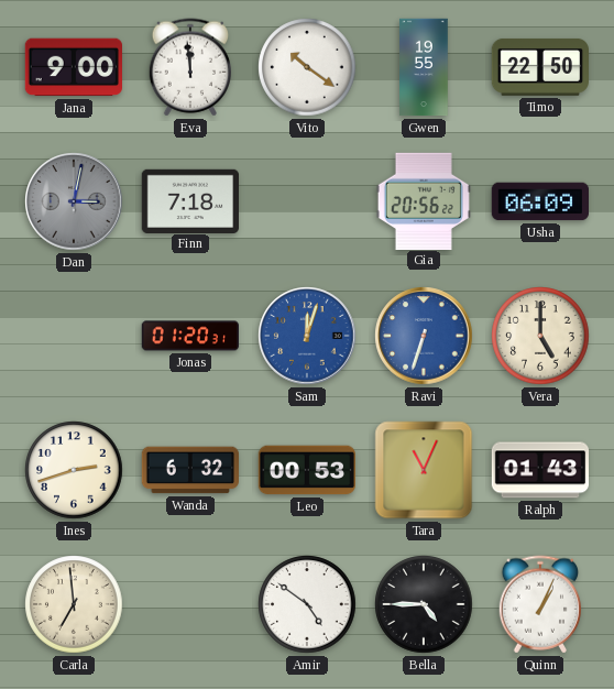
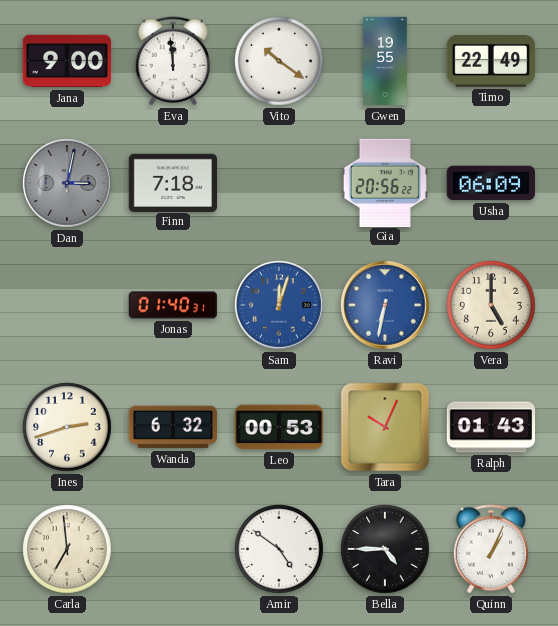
Timo: 22:50 -> 22:49 (490, 61)
Jonas: 01:20 -> 01:40 (173, 305)
Ravi: 6:33 -> 6:32 (385, 305)
Tara: 11:04 -> 10:04 (385, 427)
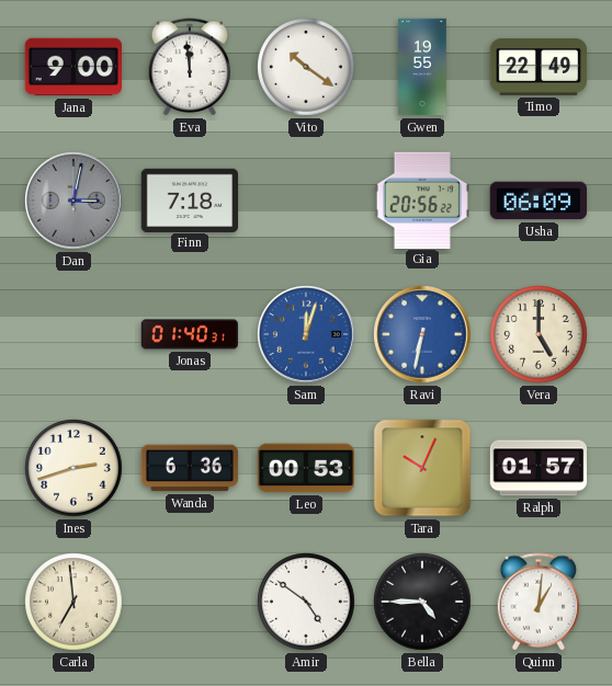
Wanda: 6:32 -> 6:36 (189, 468)
Ralph: 01:43 -> 01:57 (539, 468)
Quinn: 1:04 -> 1:01 (537, 602)
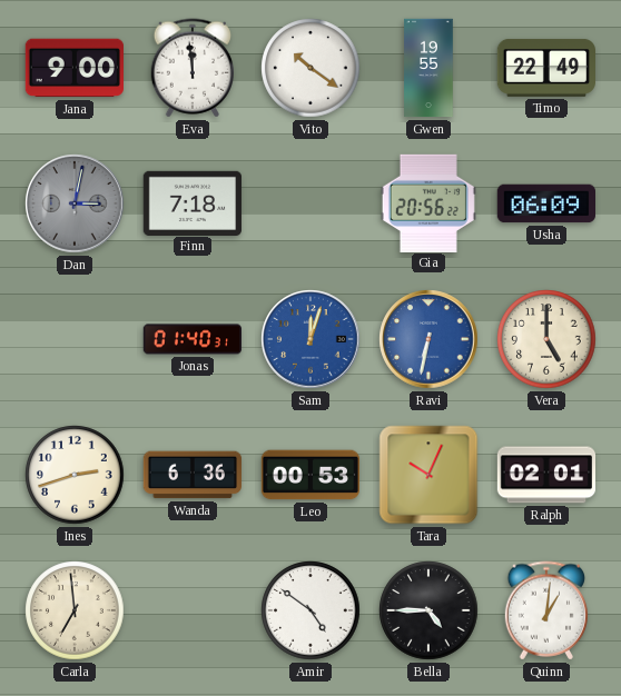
Ralph: 01:57 -> 02:01 (546, 475)
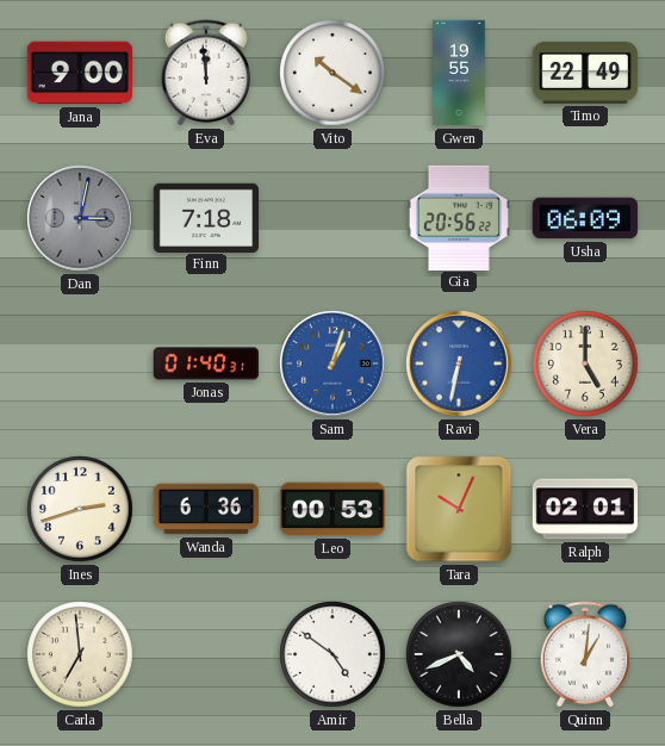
Sam: 12:03 -> 1:03 (332, 363)
Bella: 4:45 -> 4:41 (459, 654)
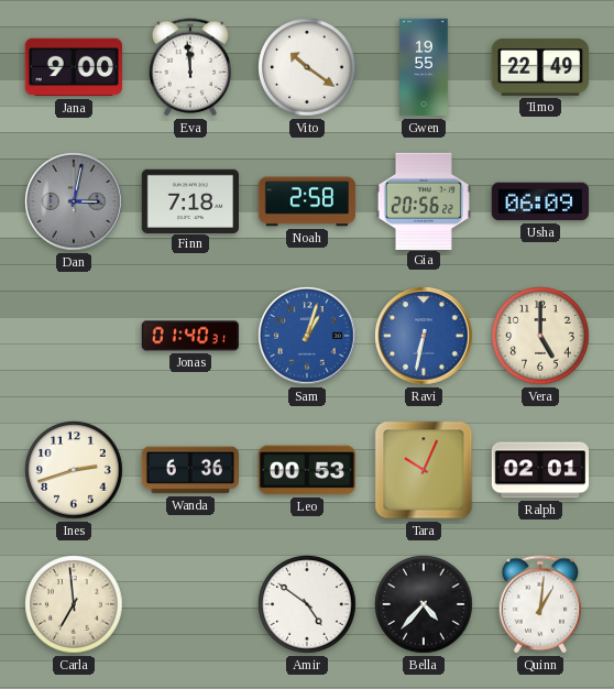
Noah: none -> 2:58 (307, 201)
Bella: 4:41 -> 4:37 (424, 604)
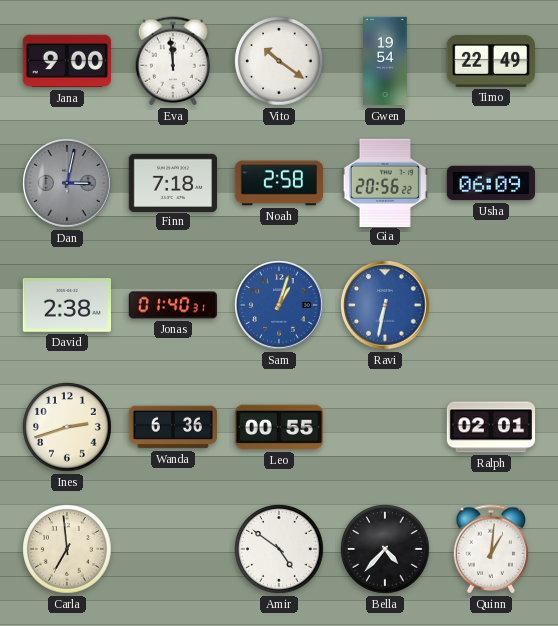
Gwen: 19:55 -> 19:54 (385, 61)
David: none -> 2:38 (66, 306)
Vera: 5:00 -> none (540, 336)
Leo: 00:53 -> 00:55 (278, 427)
Tara: 10:04 -> none (424, 470)
